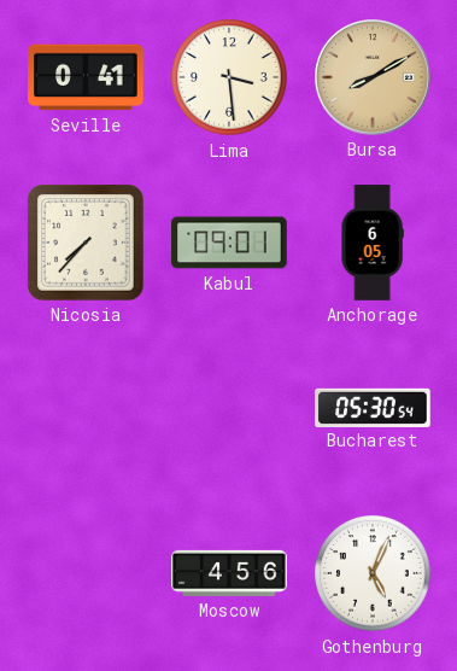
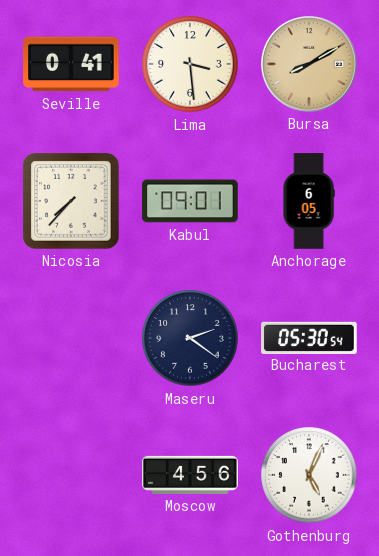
Maseru: none -> 2:21 (190, 338)
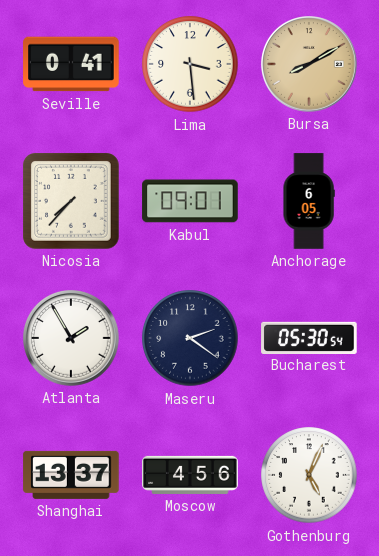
Atlanta: none -> 1:55 (72, 339)
Shanghai: none -> 13:37 (71, 475)
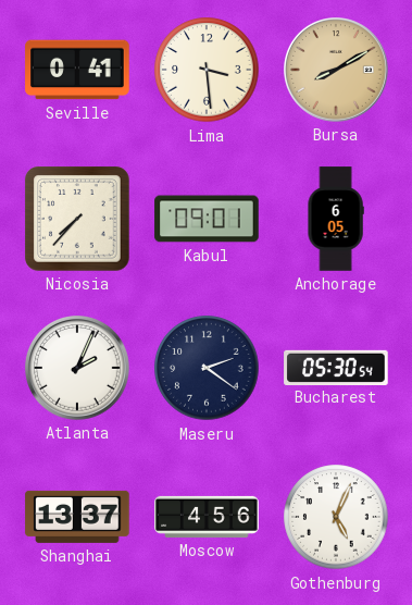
Atlanta: 1:55 -> 2:04 (78, 369)
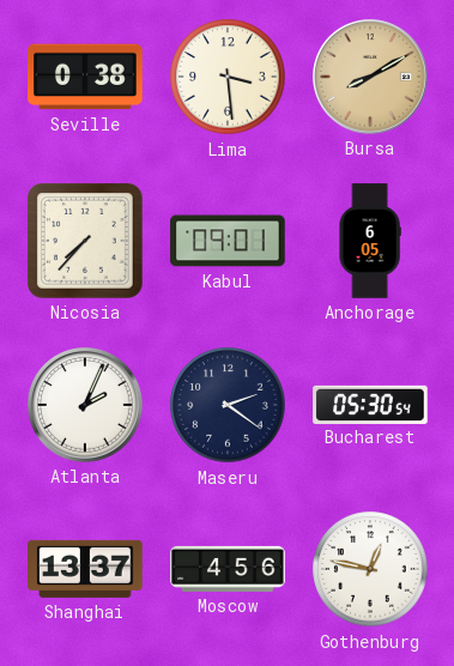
Seville: 0:41 -> 0:38 (85, 77)
Gothenburg: 5:04 -> 12:47 (370, 569)
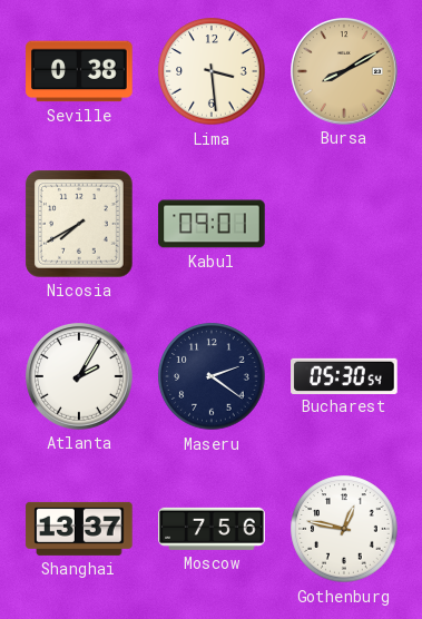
Nicosia: 7:37 -> 7:40 (79, 224)
Anchorage: 6:05 -> none (370, 241)
Atlanta: 2:04 -> 2:05 (80, 377)
Moscow: 4:56 -> 7:56 (212, 529)
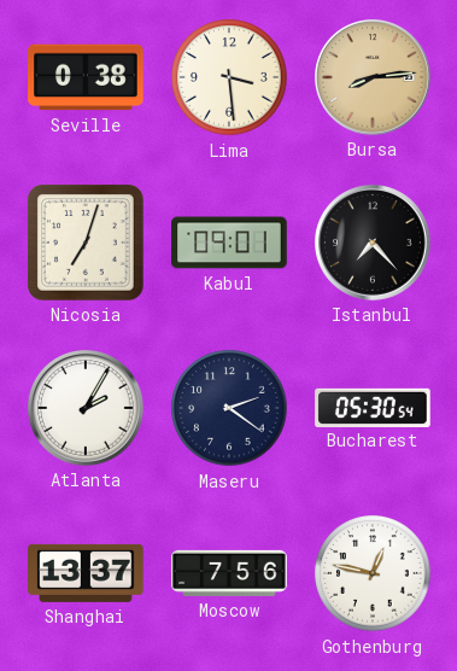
Bursa: 8:10 -> 8:14 (374, 78)
Nicosia: 7:40 -> 7:03 (86, 243)
Istanbul: none -> 7:23 (374, 244)
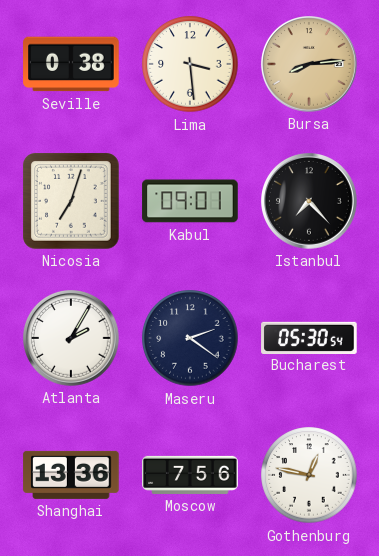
Shanghai: 13:37 -> 13:36 (71, 475)
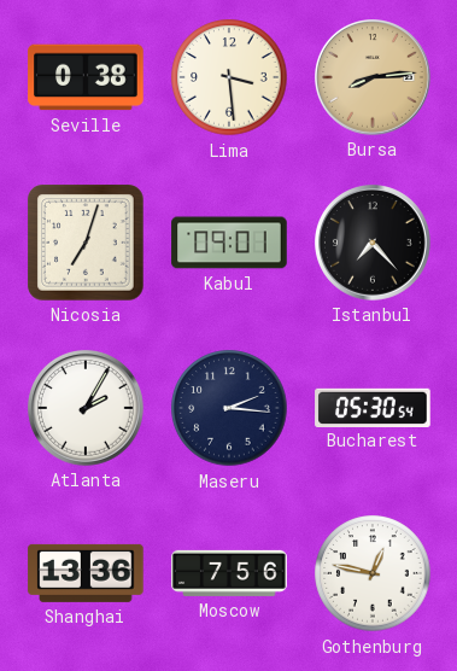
Maseru: 2:21 -> 2:16 (229, 408)
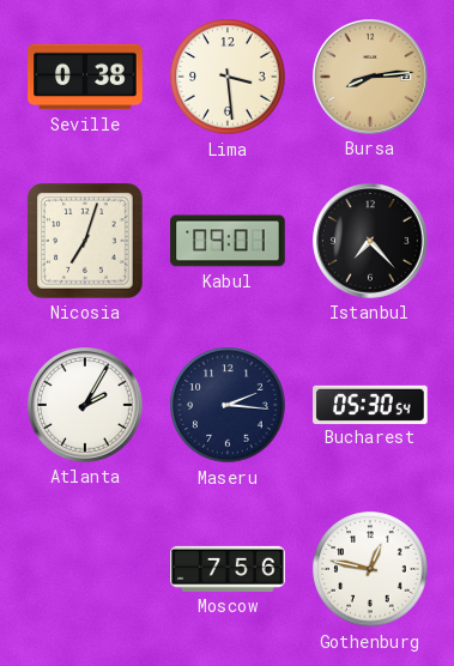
Shanghai: 13:36 -> none (86, 573)
